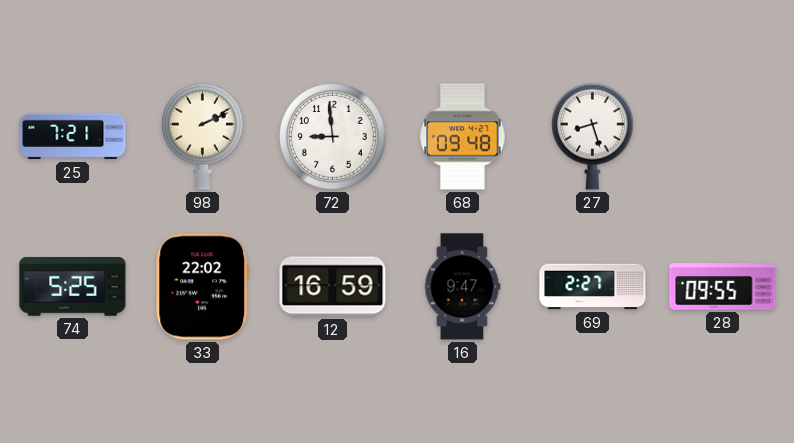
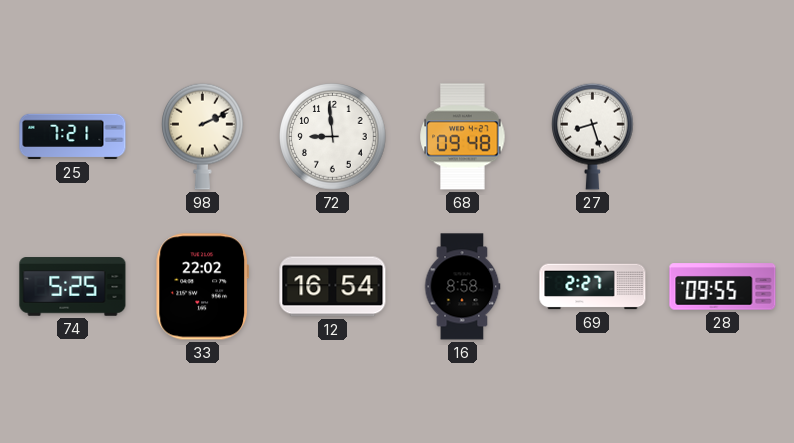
12: 16:59 -> 16:54 (333, 287)
16: 9:47 -> 8:58 (462, 287)
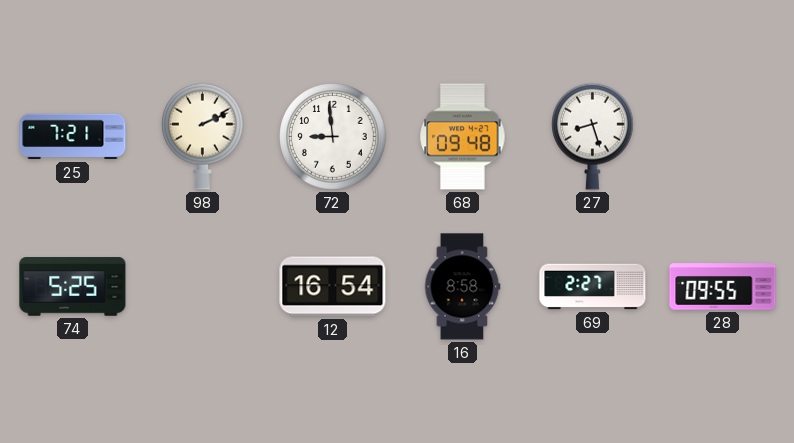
33: 22:02 -> none (202, 287)
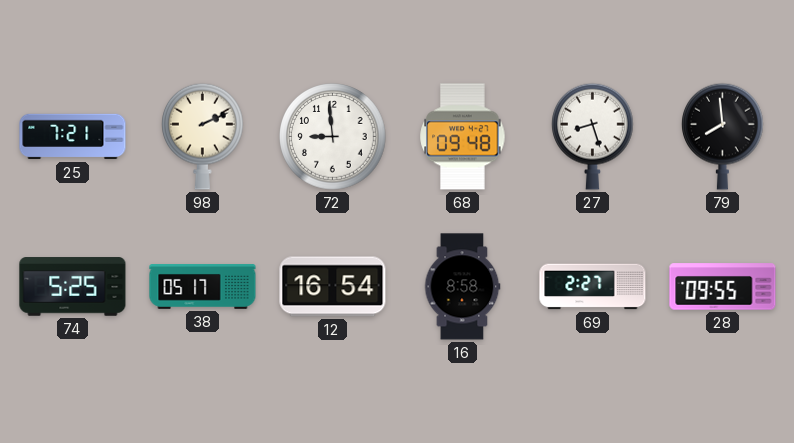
79: none -> 7:59 (723, 136)
38: none -> 05:17 (203, 287)
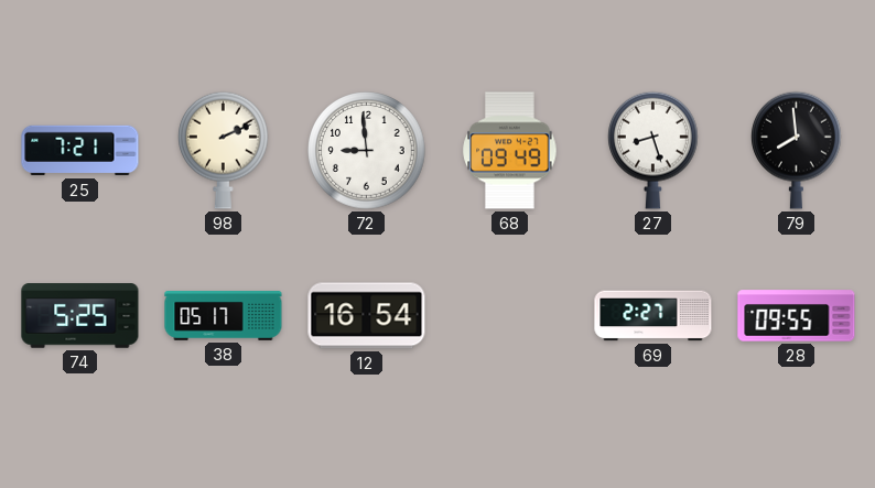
68: 09:48 -> 09:49 (510, 151)
16: 8:58 -> none (462, 287)
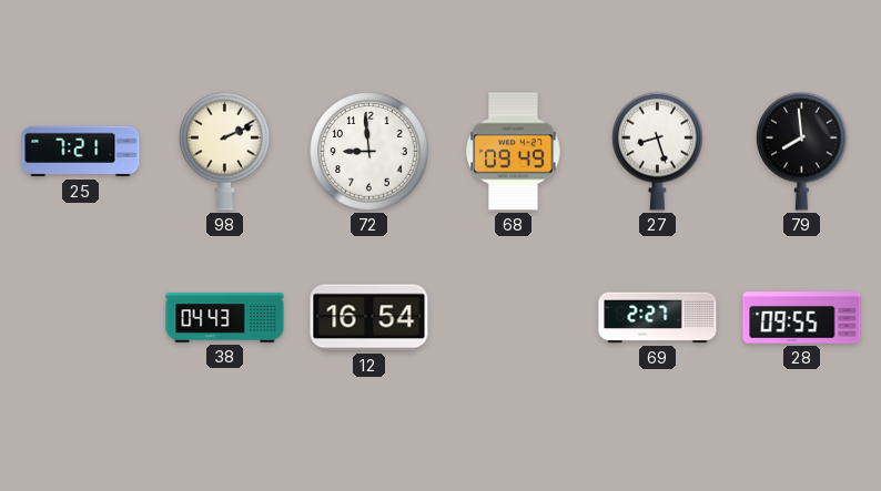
74: 5:25 -> none (80, 316)
38: 05:17 -> 04:43 (225, 318)
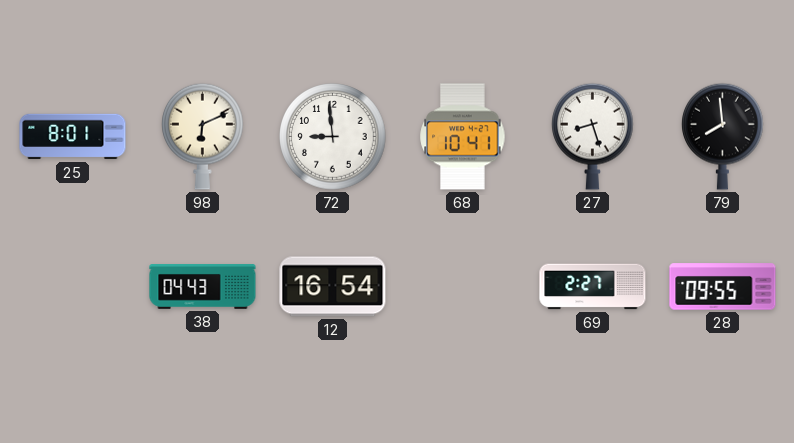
25: 7:21 -> 8:01 (73, 137)
98: 2:11 -> 6:11 (203, 136)
68: 09:49 -> 10:41 (463, 137)
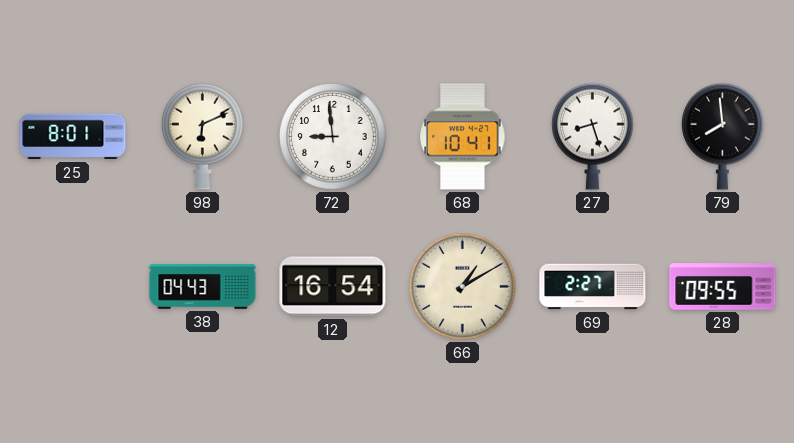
66: none -> 1:10 (463, 287)
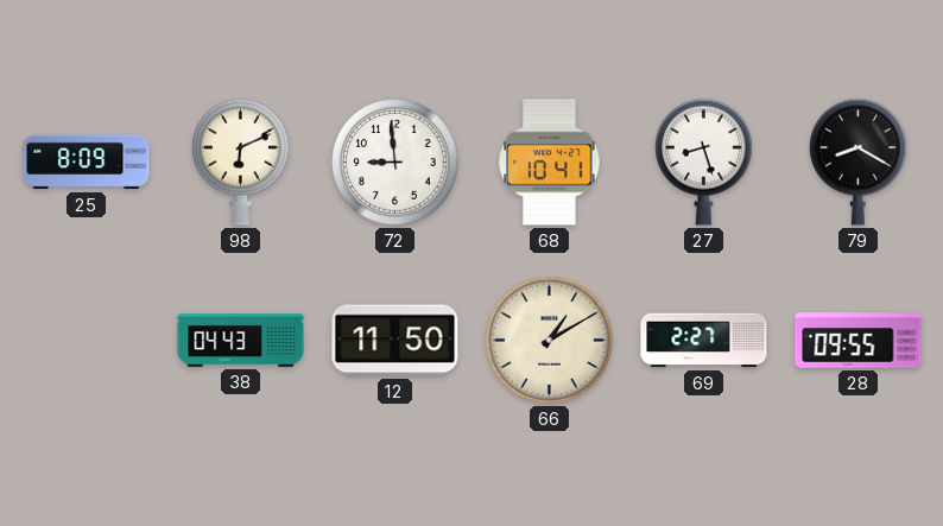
25: 8:01 -> 8:09 (87, 163)
79: 7:59 -> 8:20 (859, 161)
12: 16:54 -> 11:50 (395, 341)
